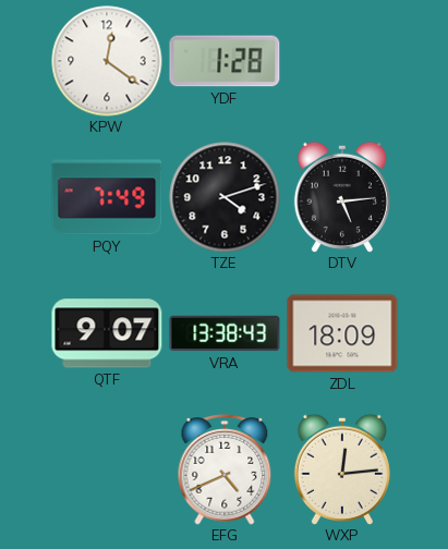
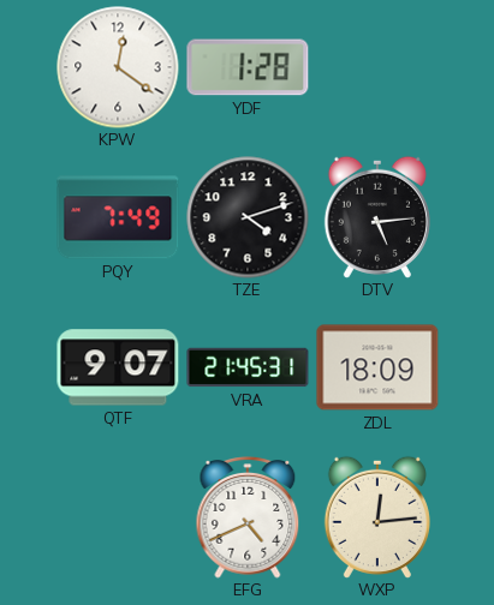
VRA: 13:38 -> 21:45 (248, 367)
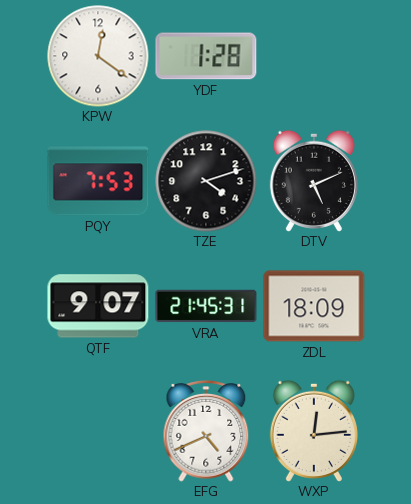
PQY: 7:49 -> 7:53 (98, 181)
DTV: 5:14 -> 5:11 (314, 181)
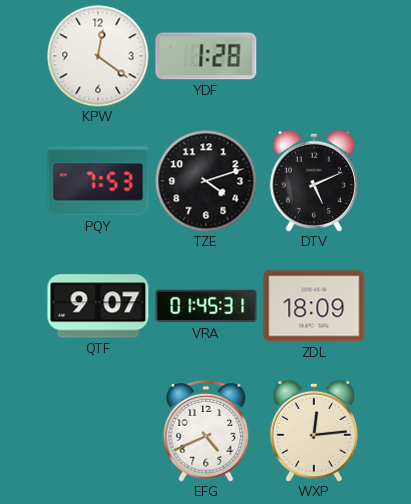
VRA: 21:45 -> 01:45 (206, 306)
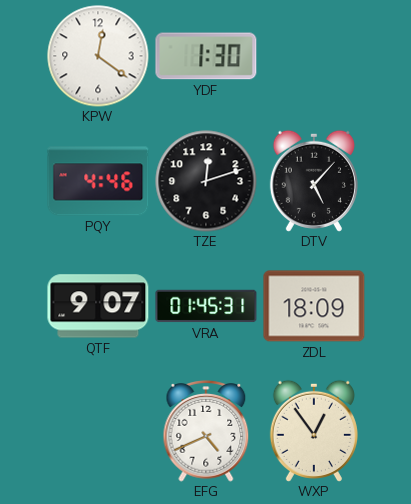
YDF: 1:28 -> 1:30 (206, 56)
PQY: 7:53 -> 4:46 (98, 181)
TZE: 4:12 -> 12:12 (206, 181)
DTV: 5:11 -> 5:07 (314, 181)
WXP: 12:14 -> 12:54 (314, 431)
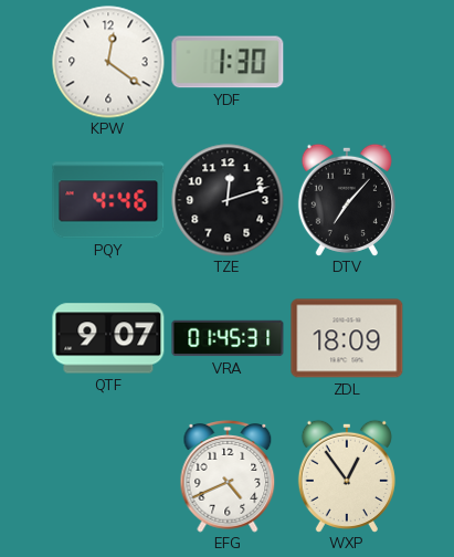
DTV: 5:07 -> 7:07 (347, 200)
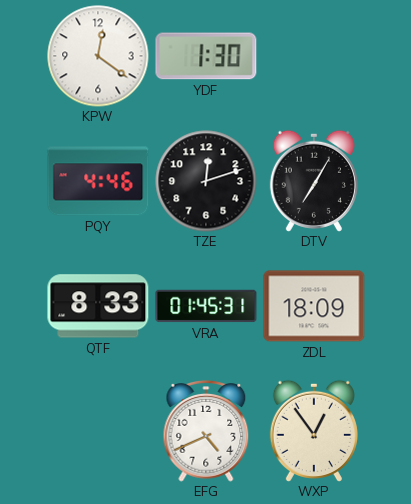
DTV: 7:07 -> 7:05 (314, 181)
QTF: 9:07 -> 8:33 (98, 306)
